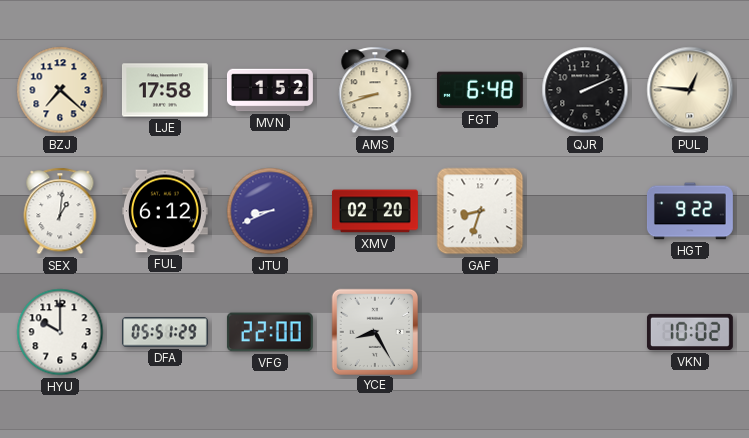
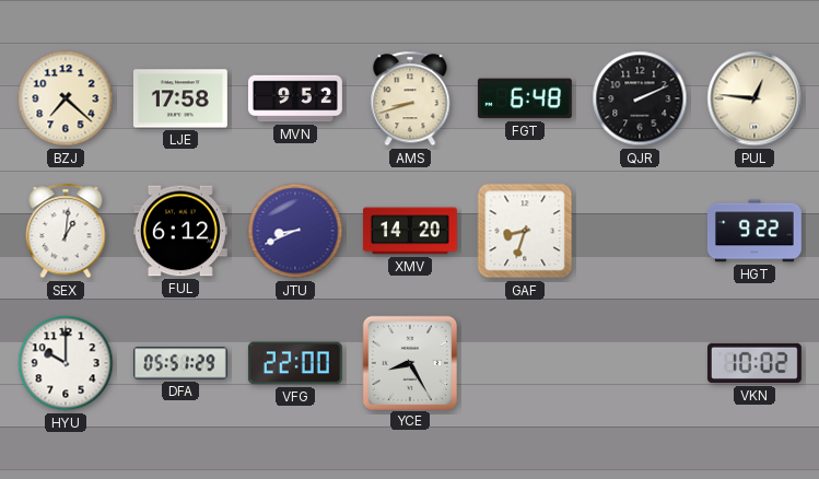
MVN: 1:52 -> 9:52 (295, 98)
XMV: 02:20 -> 14:20 (410, 231)
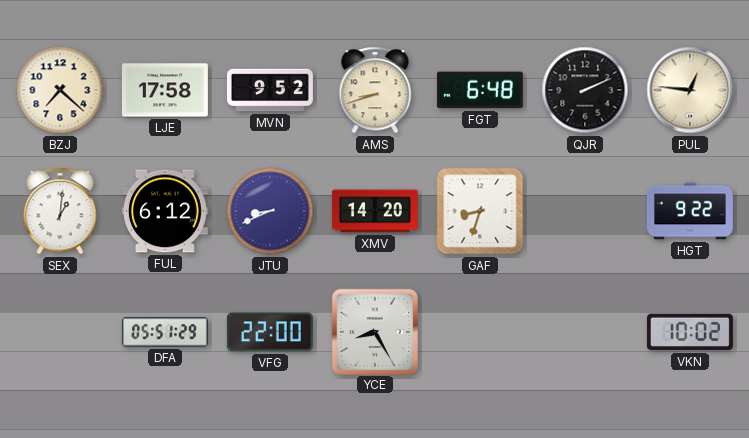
HYU: 10:00 -> none (66, 363)
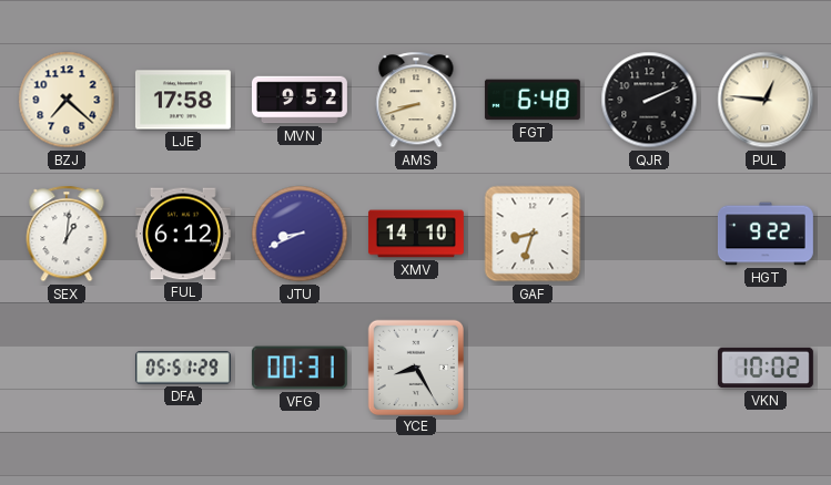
XMV: 14:20 -> 14:10 (416, 234)
VFG: 22:00 -> 00:31 (300, 368)
